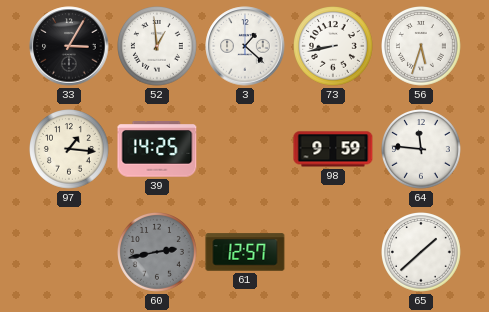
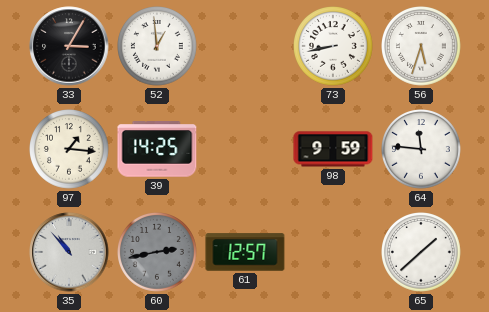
3: 1:22 -> none (245, 46)
35: none -> 10:53 (69, 252)
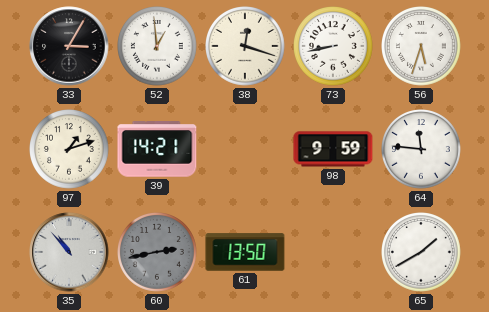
38: none -> 12:18 (246, 47)
97: 1:16 -> 1:12 (70, 150)
39: 14:25 -> 14:21 (157, 149)
61: 12:57 -> 13:50 (245, 252)
65: 1:38 -> 1:40 (422, 253)
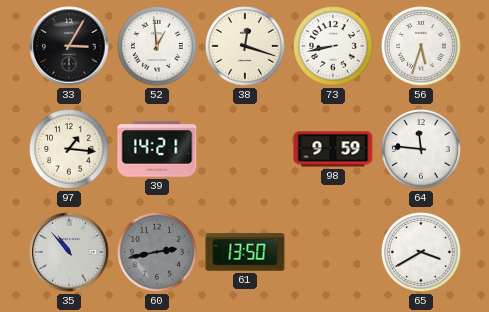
97: 1:12 -> 1:16 (70, 150)
65: 1:40 -> 3:40 (422, 253)
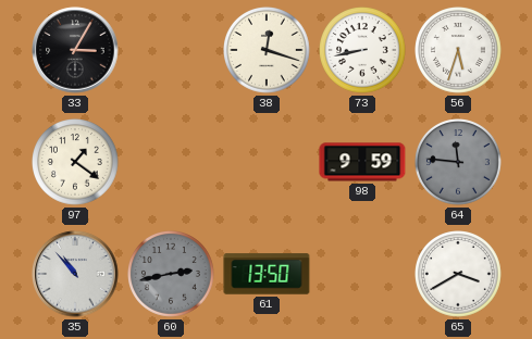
52: 12:59 -> none (158, 47)
97: 1:16 -> 1:21 (76, 163)
39: 14:21 -> none (157, 149)
64 dial: white -> grey (459, 163)
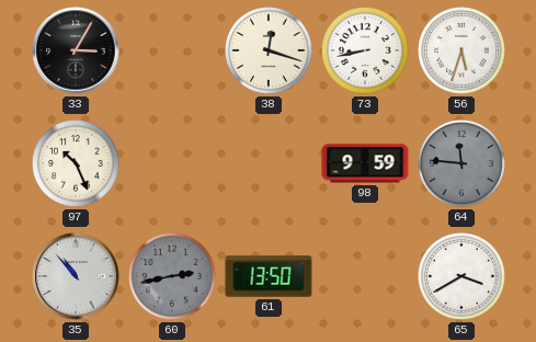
97: 1:21 -> 10:26 (77, 164)
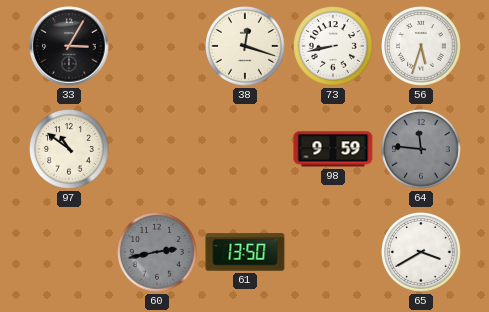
97: 10:26 -> 10:51 (70, 150)
35: 10:53 -> none (76, 276)
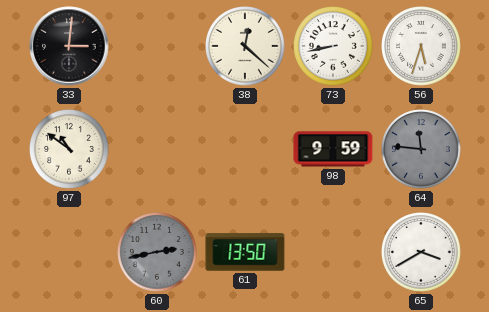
33: 3:05 -> 3:01 (69, 46)
38: 12:18 -> 12:22 (246, 47)
